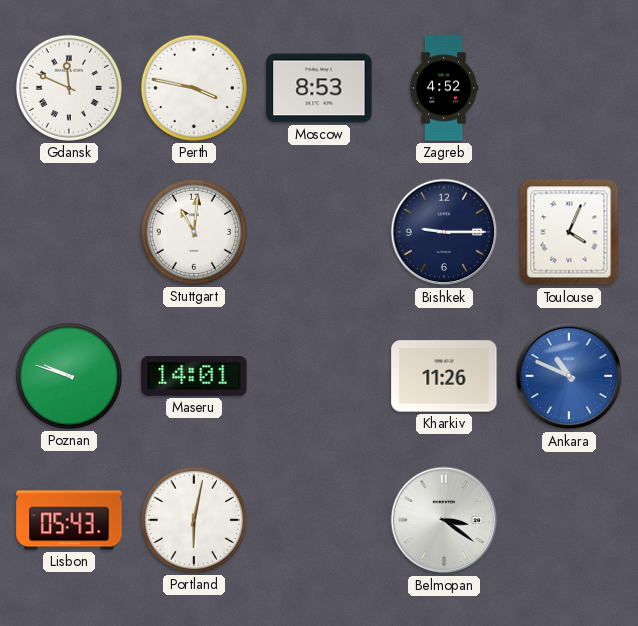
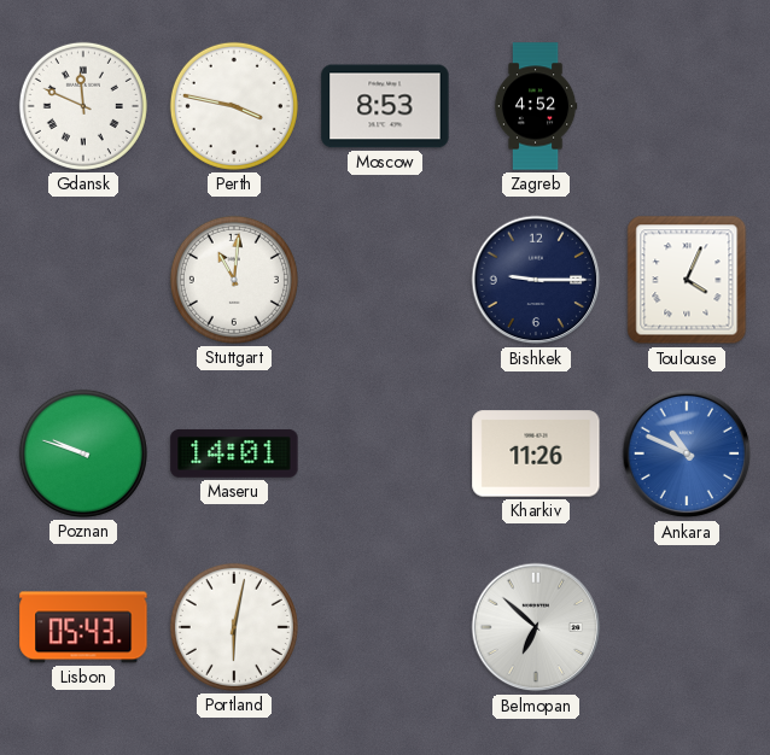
Belmopan: 3:21 -> 6:52 (536, 627)
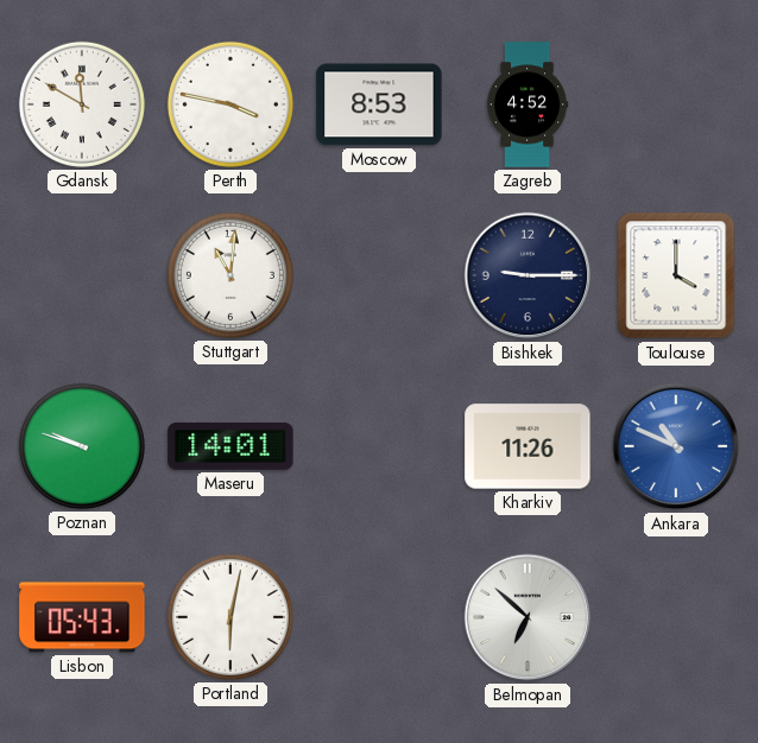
Gdansk: 11:49 -> 11:50 (82, 104)
Toulouse: 4:04 -> 4:00 (676, 275)
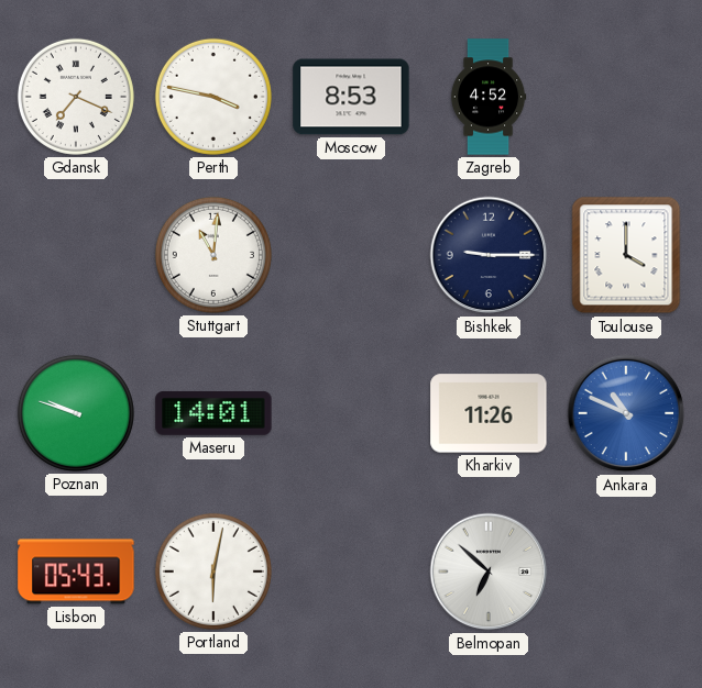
Gdansk: 11:50 -> 7:19 (76, 97)
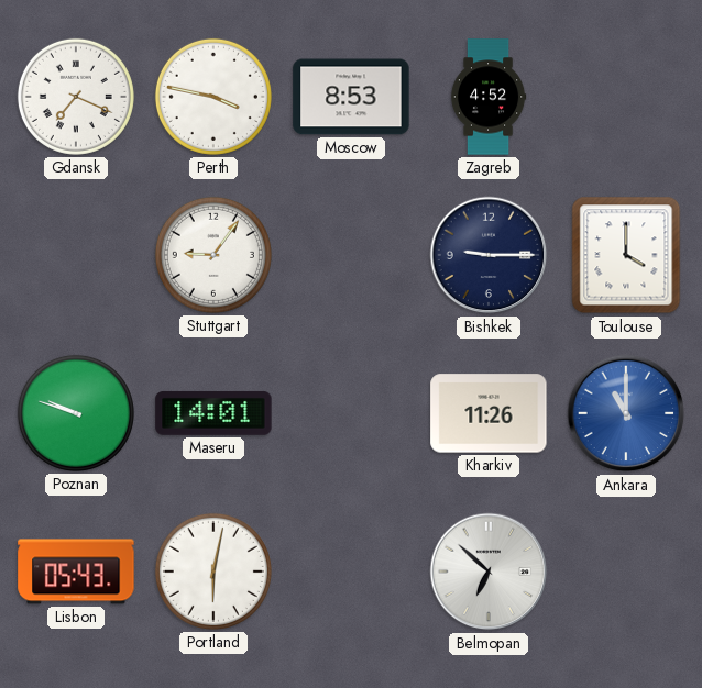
Stuttgart: 11:01 -> 9:06 (213, 255)
Ankara: 10:49 -> 11:00 (626, 413)
